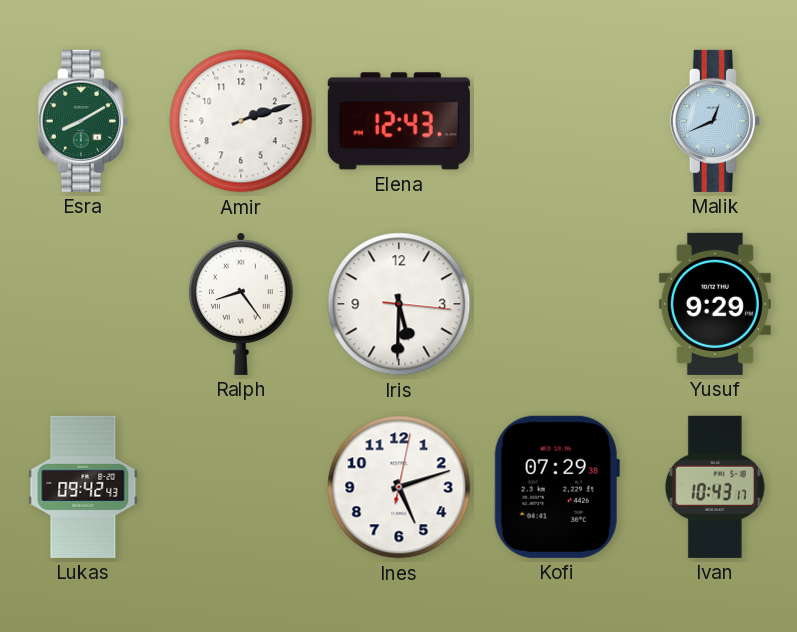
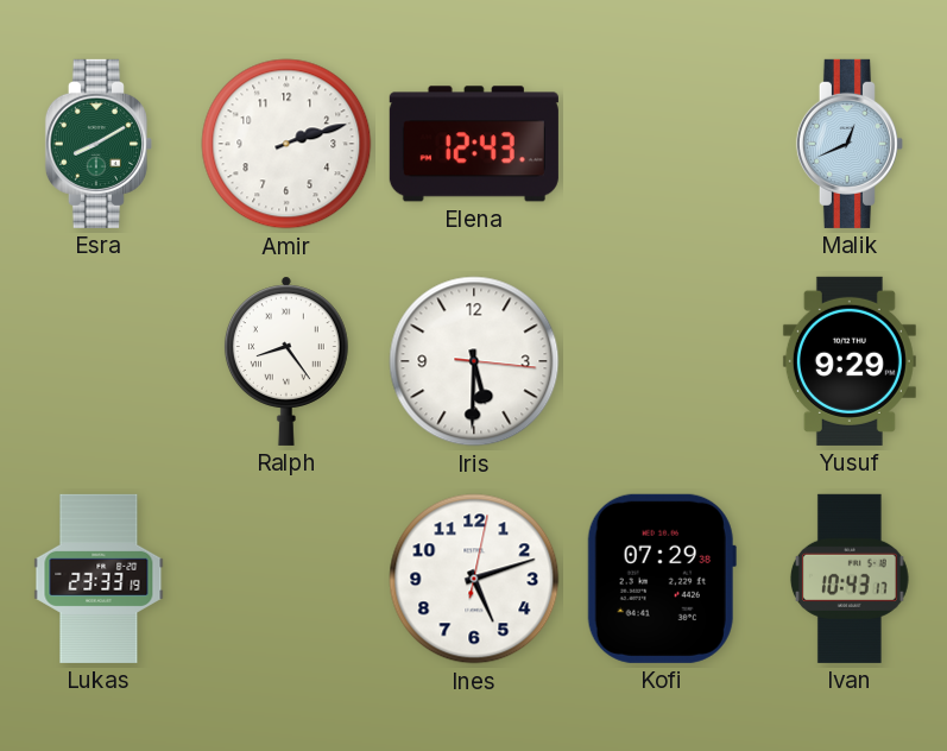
Lukas: 09:42 -> 23:33 (99, 579)
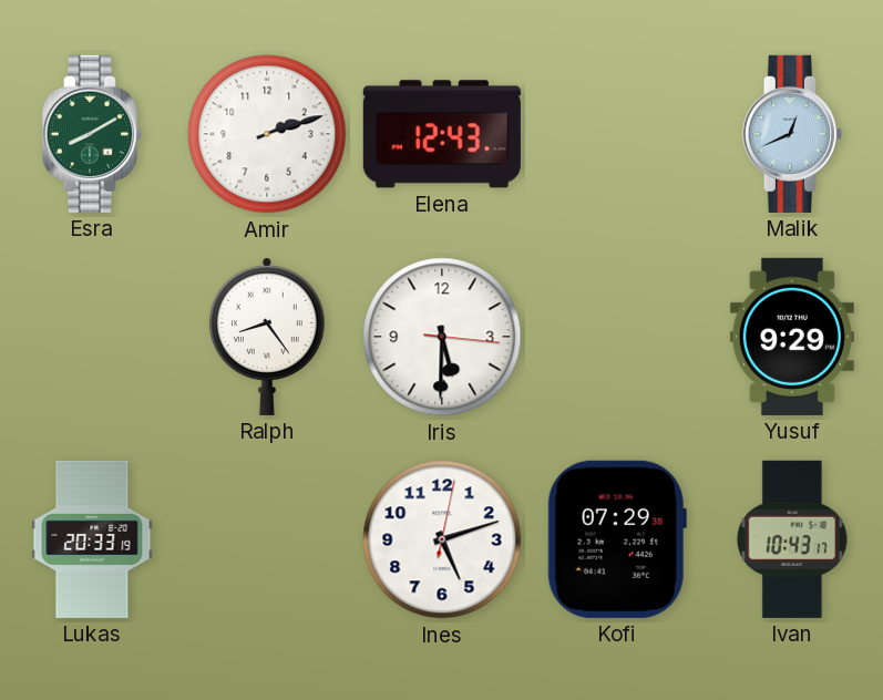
Lukas: 23:33 -> 20:33 (92, 539)
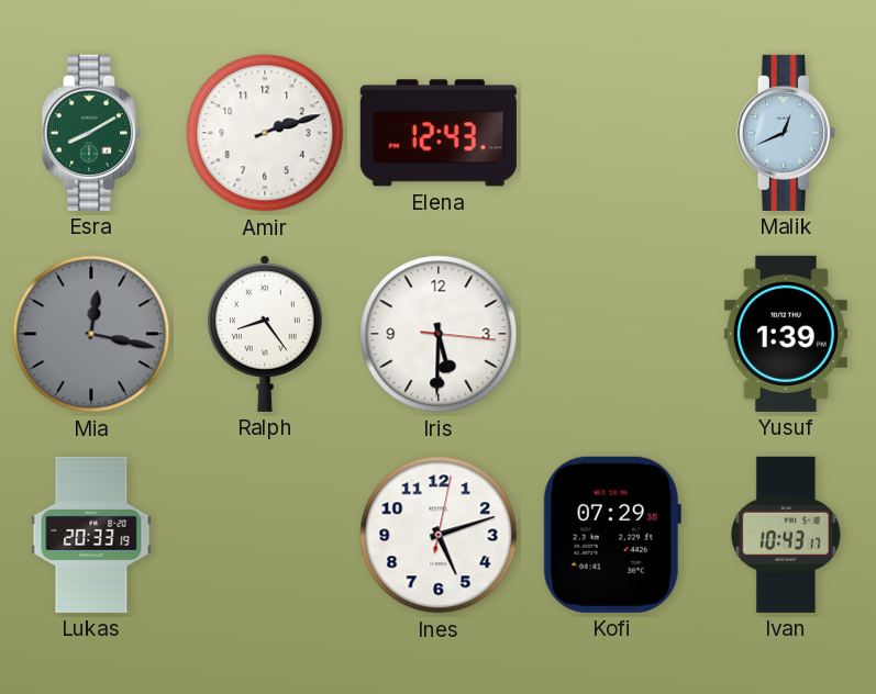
Mia: none -> 12:17 (91, 334)
Yusuf: 9:29 -> 1:39 (786, 334)
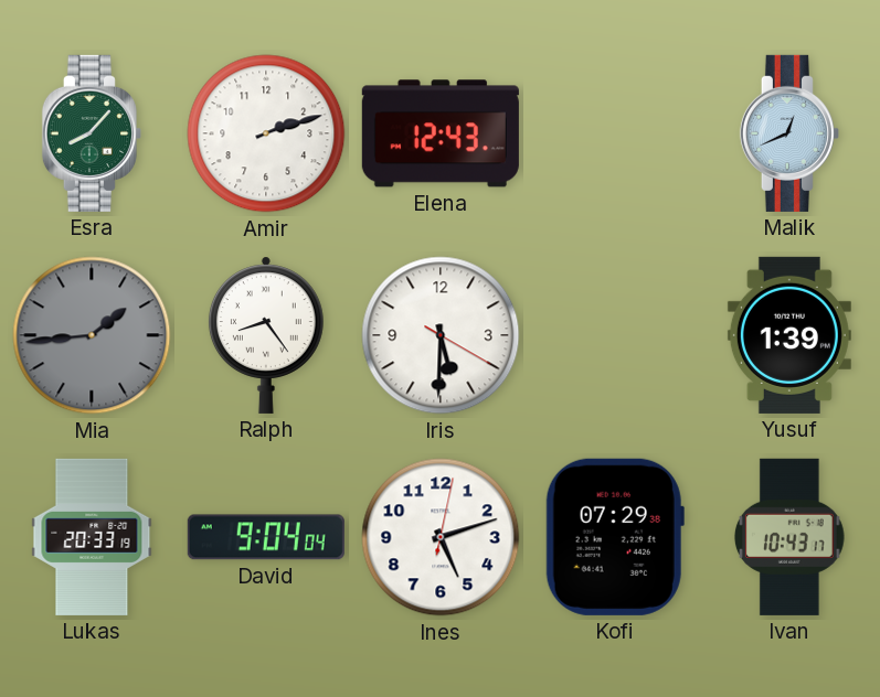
Esra: 8:10 -> 8:07 (92, 133)
Mia: 12:17 -> 1:44 (92, 335)
Iris: 5:30:16 -> 5:30:20 (441, 335)
David: none -> 9:04 (266, 537)
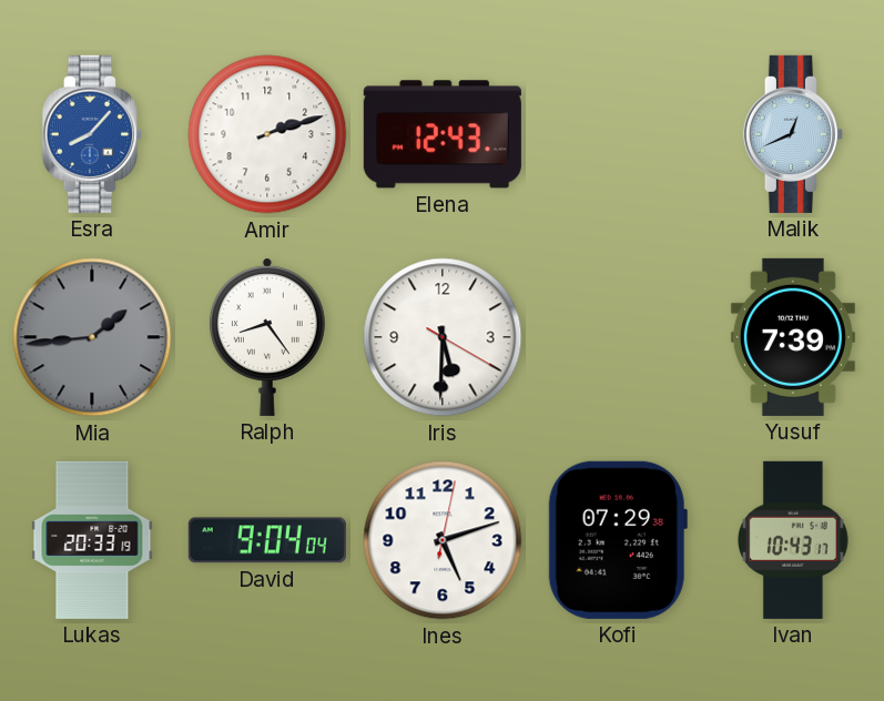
Esra dial: green -> blue (92, 134)
Yusuf: 1:39 -> 7:39 (793, 337)
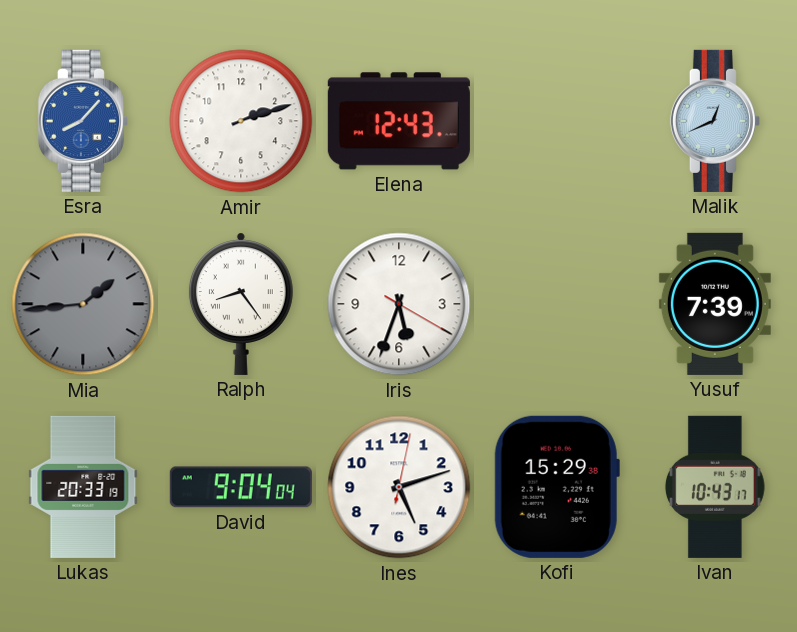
Iris: 5:30 -> 5:33 (399, 304)
Kofi: 07:29 -> 15:29 (557, 487)
